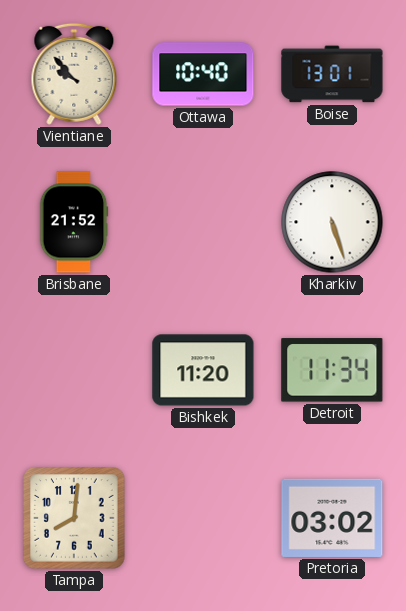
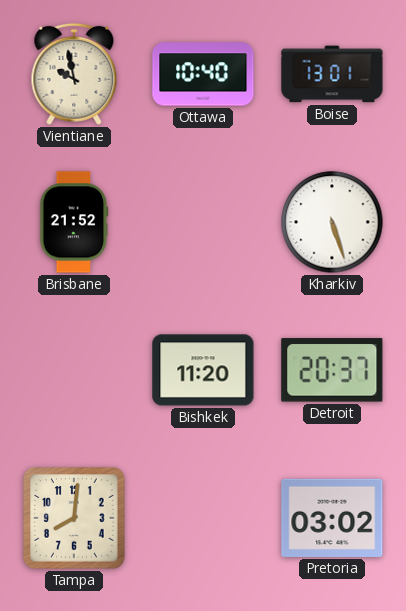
Vientiane: 9:53 -> 9:58 (74, 74)
Detroit: 11:34 -> 20:37 (332, 370)
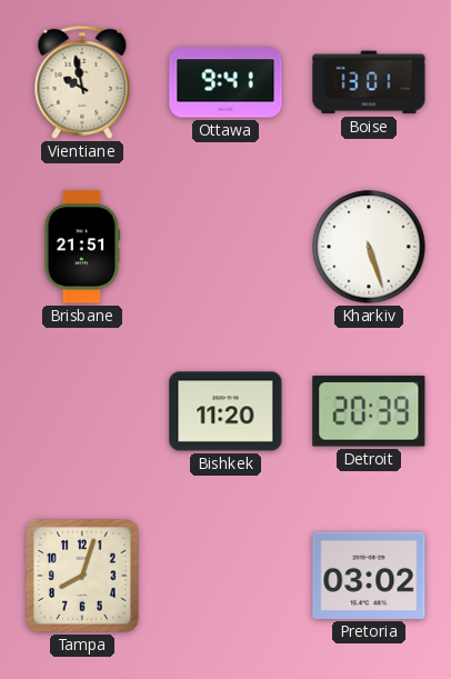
Ottawa: 10:40 -> 9:41 (225, 82)
Brisbane: 21:52 -> 21:51 (82, 247)
Detroit: 20:37 -> 20:39 (369, 411)
Tampa: 8:01 -> 8:03 (82, 576)
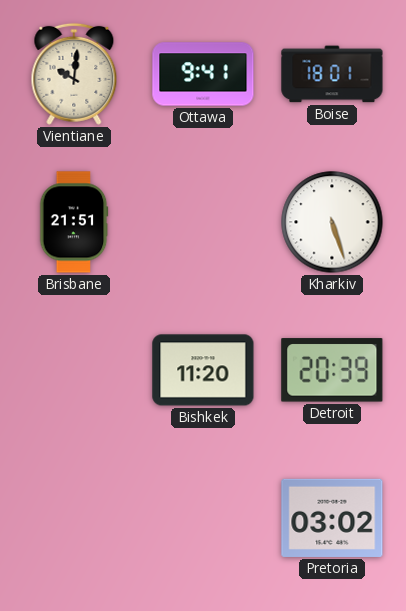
Vientiane: 9:58 -> 10:01 (74, 74)
Boise: 13:01 -> 18:01 (332, 74)
Tampa: 8:03 -> none (82, 576)
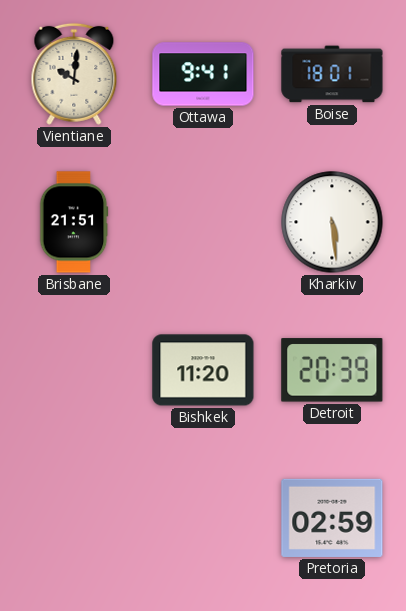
Kharkiv: 5:27 -> 5:29 (332, 222)
Pretoria: 03:02 -> 02:59 (332, 518)
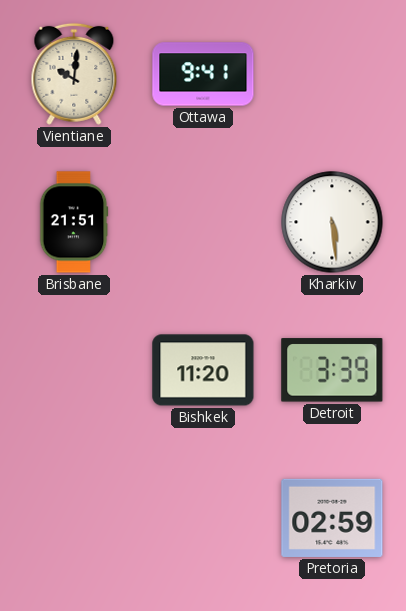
Boise: 18:01 -> none (332, 74)
Detroit: 20:39 -> 3:39 (332, 370)
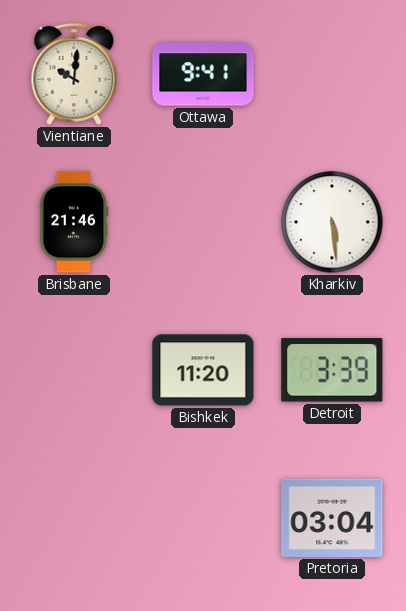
Brisbane: 21:51 -> 21:46 (74, 222)
Pretoria: 02:59 -> 03:04 (332, 518)
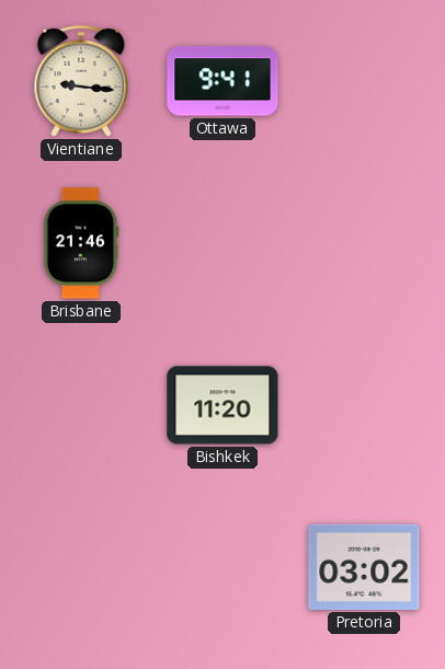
Vientiane: 10:01 -> 9:16 (81, 81)
Kharkiv: 5:29 -> none (332, 222)
Detroit: 3:39 -> none (332, 370)
Pretoria: 03:04 -> 03:02 (364, 567)
